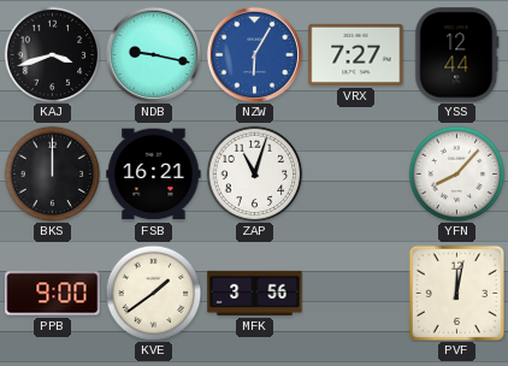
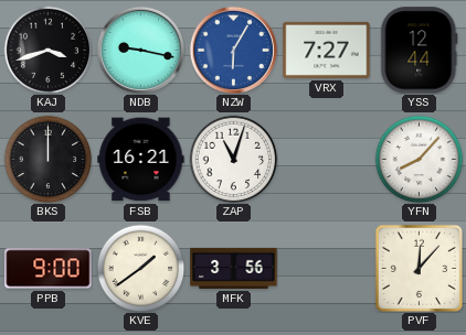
PVF: 12:02 -> 12:07 (419, 268)
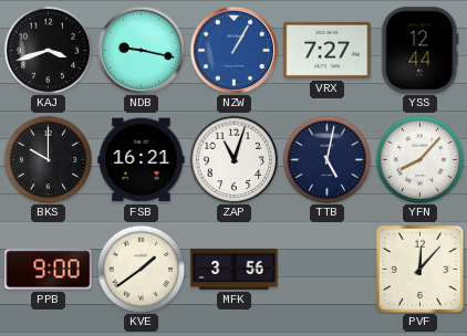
NZW: 6:05 -> 1:05 (233, 50)
BKS: 12:00 -> 10:00 (48, 159)
TTB: none -> 5:02 (326, 159)
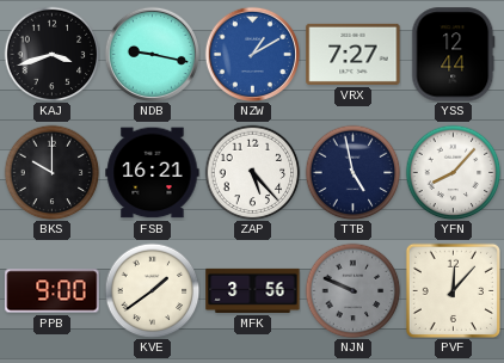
NZW: 1:05 -> 1:10 (252, 54)
ZAP: 11:03 -> 5:23 (252, 172)
TTB: 5:02 -> 4:58 (352, 172)
NJN: none -> 9:49 (352, 290)
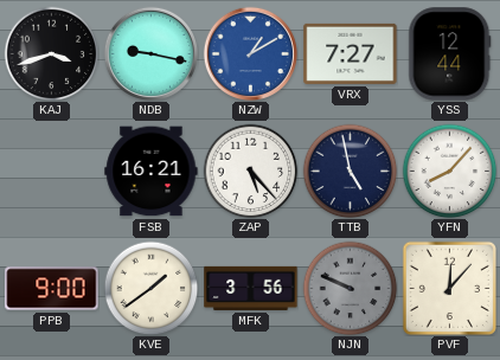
BKS: 10:00 -> none (51, 172)
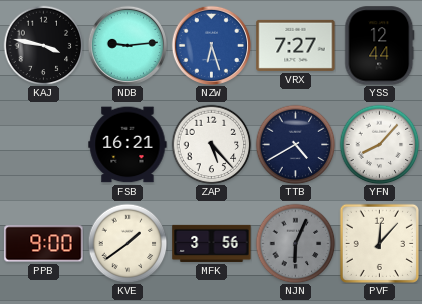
KAJ: 3:42 -> 3:47 (43, 45)
NDB: 9:17 -> 9:14 (127, 45)
NZW: 1:10 -> 6:27 (211, 45)
TTB: 4:58 -> 4:40 (295, 144)
NJN: 9:49 -> 6:04 (295, 243)
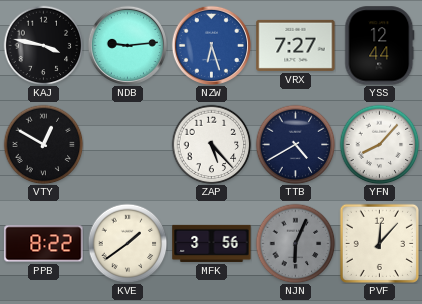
VTY: none -> 12:50 (43, 144)
FSB: 16:21 -> none (128, 145)
PPB: 9:00 -> 8:22 (44, 244)
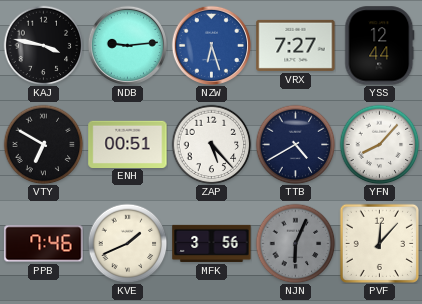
VTY: 12:50 -> 6:50 (43, 144)
ENH: none -> 00:51 (128, 144)
PPB: 8:22 -> 7:46 (44, 244)
KVE: 1:39 -> 1:41 (127, 243)
